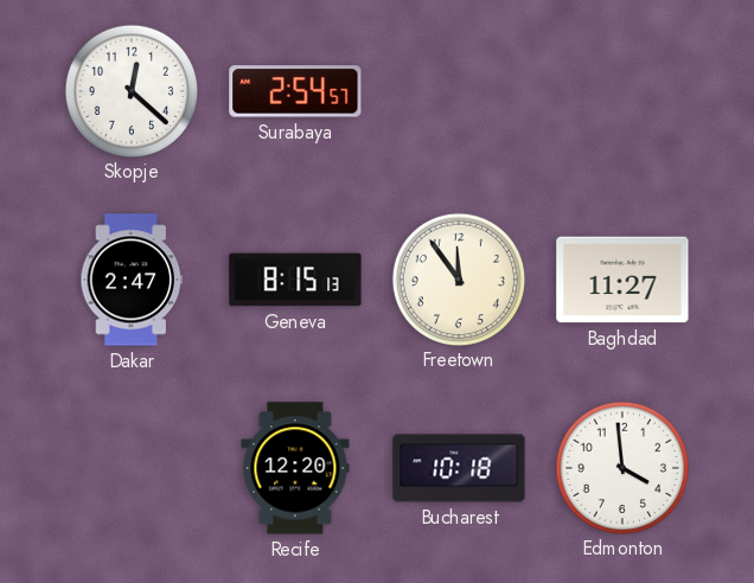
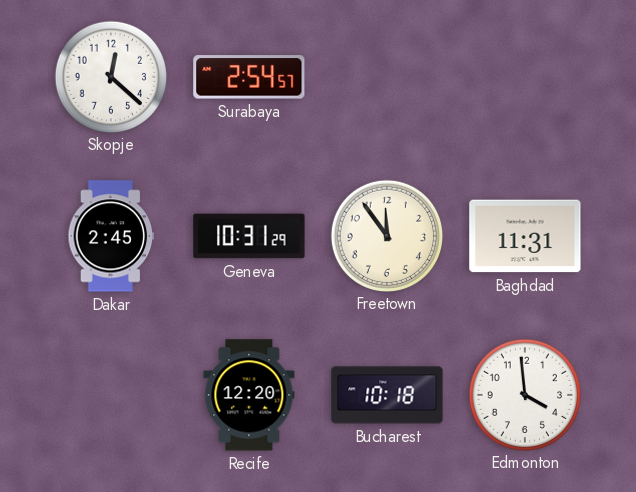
Dakar: 2:47 -> 2:45 (111, 236)
Geneva: 8:15 -> 10:31 (249, 236)
Baghdad: 11:27 -> 11:31 (525, 236)
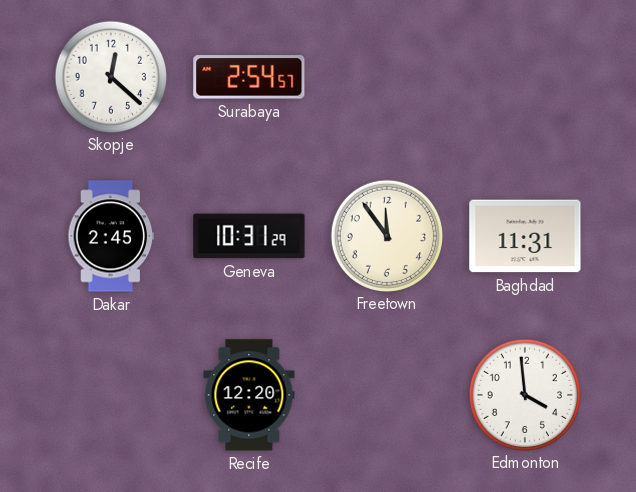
Bucharest: 10:18 -> none (387, 395)
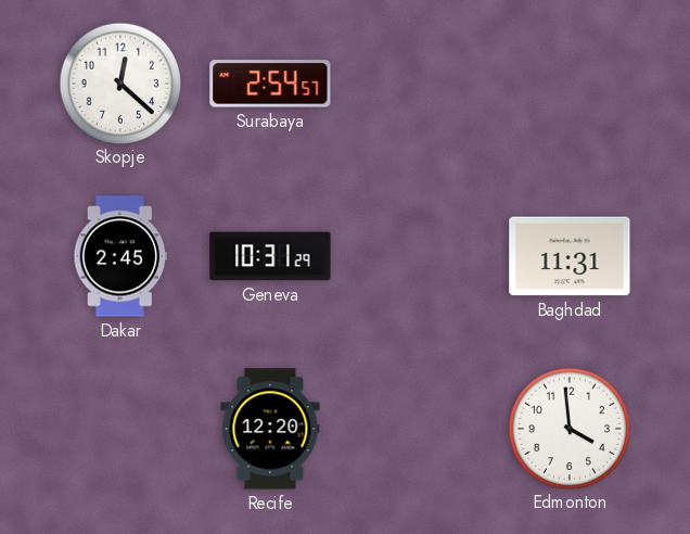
Freetown: 11:54 -> none (386, 235)
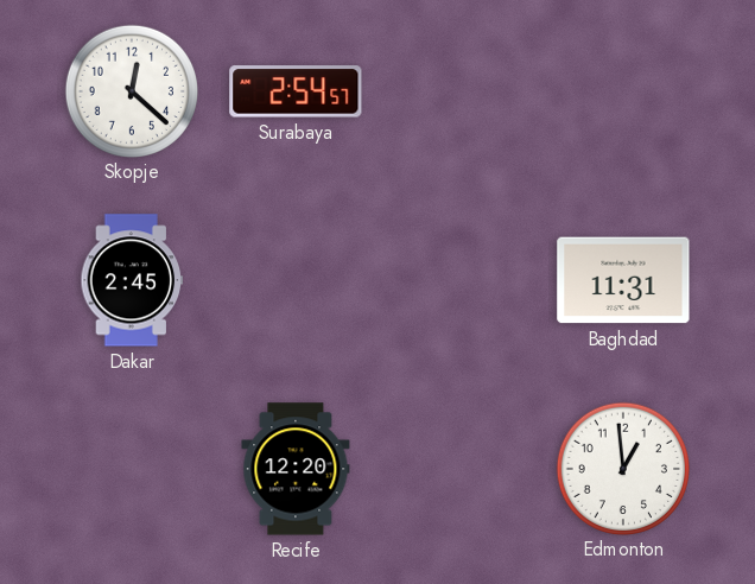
Geneva: 10:31 -> none (270, 256)
Edmonton: 3:59 -> 12:59 (622, 468)
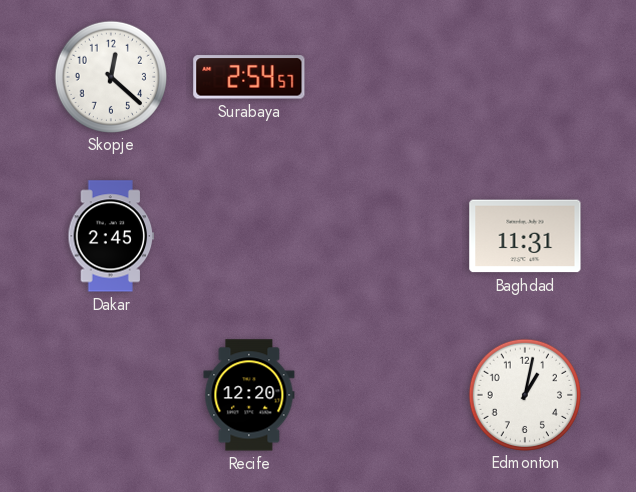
Edmonton: 12:59 -> 1:02 (524, 394)
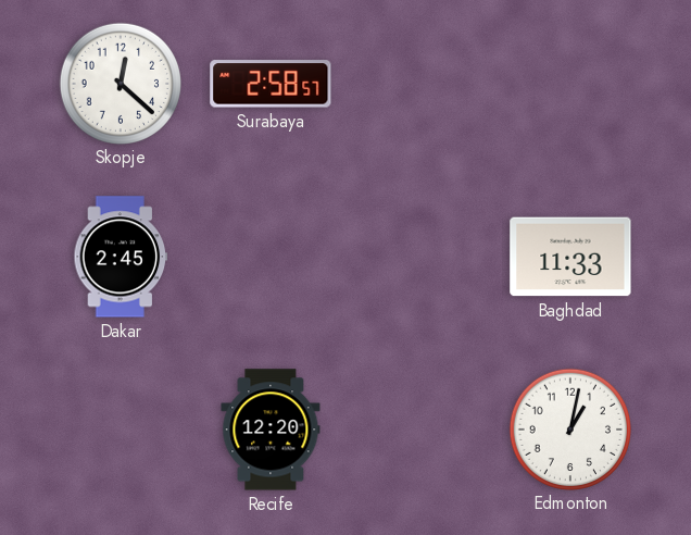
Surabaya: 2:54 -> 2:58 (271, 84)
Baghdad: 11:31 -> 11:33 (570, 257)
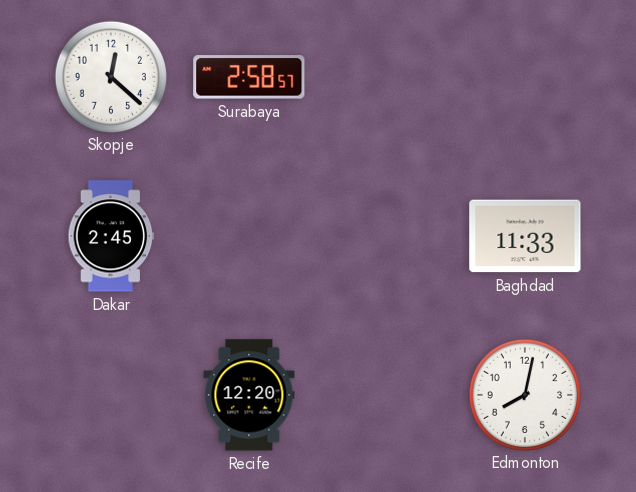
Edmonton: 1:02 -> 8:02 (524, 394)
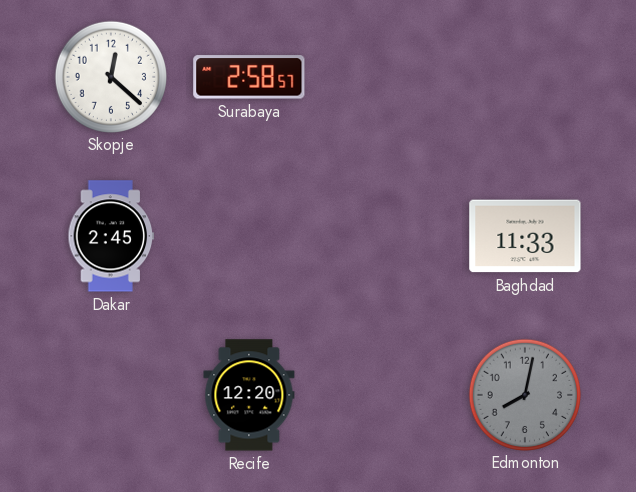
Edmonton dial: white -> grey (524, 394)
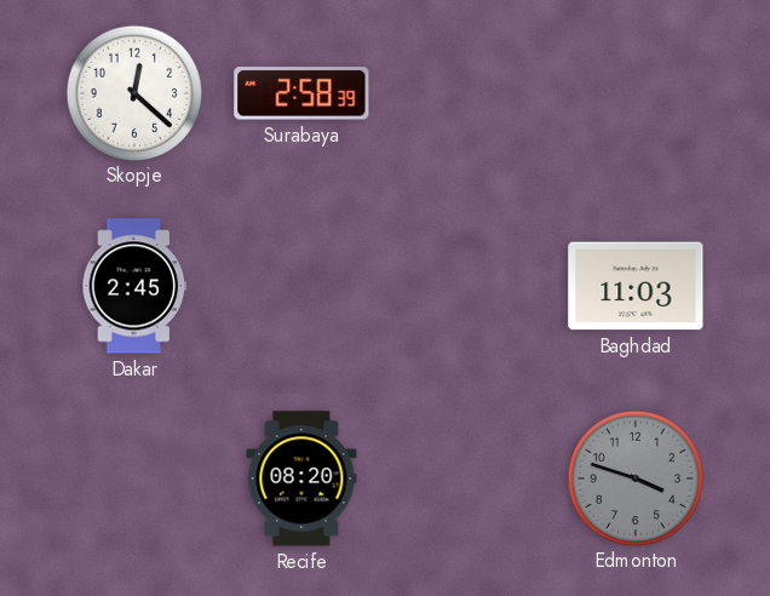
Surabaya: 2:58:57 -> 2:58:39 (301, 93)
Baghdad: 11:33 -> 11:03 (636, 286)
Recife: 12:20 -> 08:20 (301, 478)
Edmonton: 8:02 -> 3:48 (634, 477)
